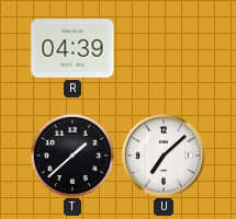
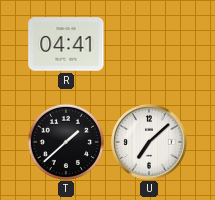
R: 04:39 -> 04:41 (66, 44)
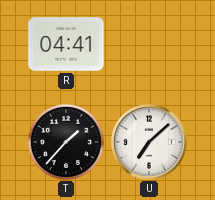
T: 1:38 -> 1:37 (65, 141)
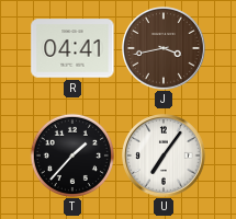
J: none -> 3:43 (165, 49)
U: 7:08 -> 7:06 (165, 157)
